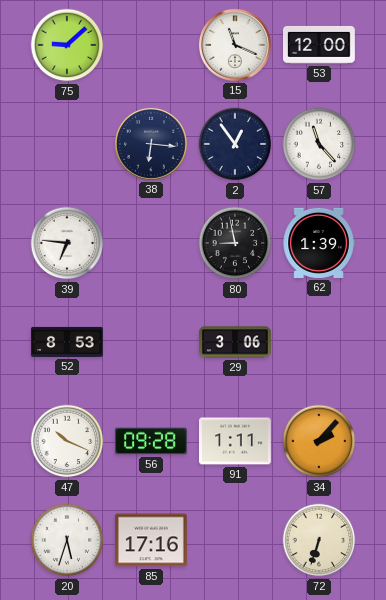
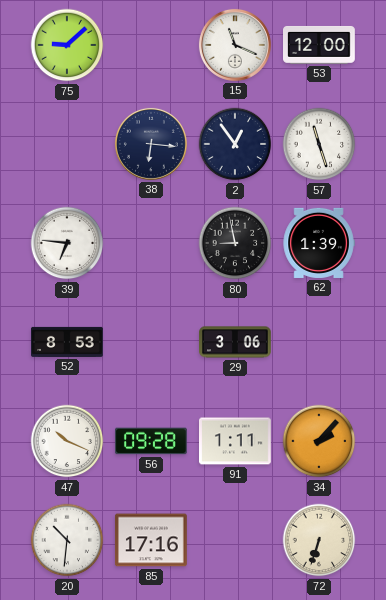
57: 11:23 -> 11:27 (319, 144)
20: 5:33 -> 10:31 (67, 540)
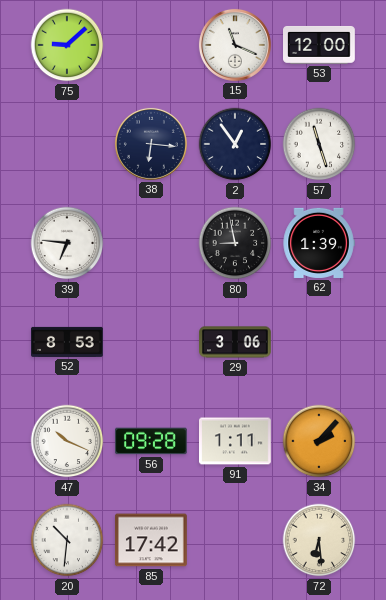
85: 17:16 -> 17:42 (151, 540)
72: 6:33 -> 6:29 (319, 540)
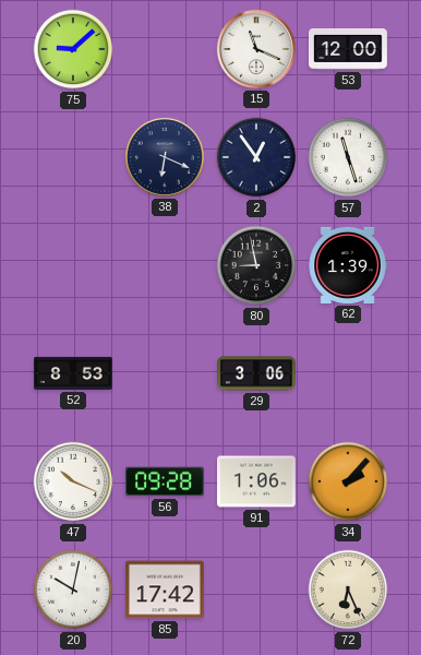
38: 6:16 -> 6:19 (165, 157)
39: 6:46 -> none (67, 243)
91: 1:11 -> 1:06 (257, 481)
20: 10:31 -> 10:02 (73, 589)
72: 6:29 -> 6:26 (348, 589)
